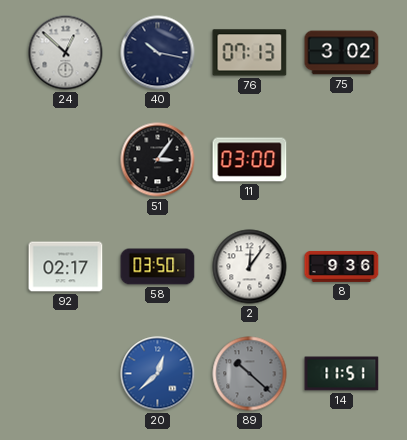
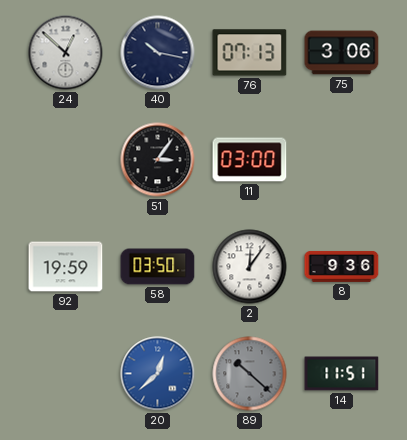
75: 3:02 -> 3:06 (342, 53)
92: 02:17 -> 19:59 (66, 267)
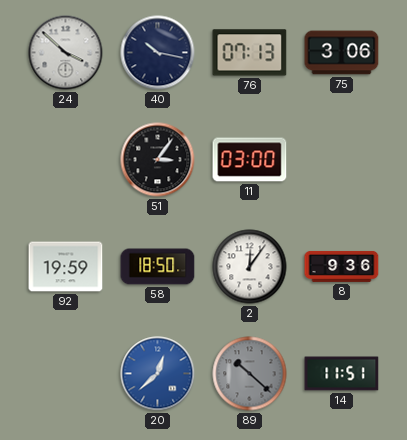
24: 12:52 -> 3:52 (66, 53)
58: 03:50 -> 18:50 (158, 267)
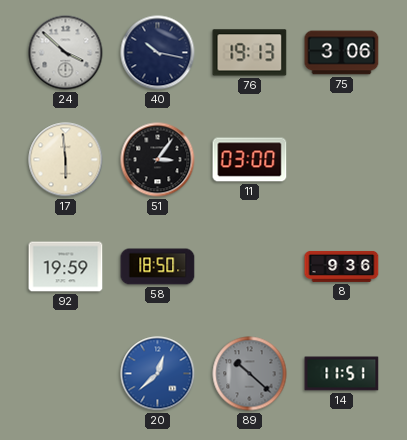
76: 07:13 -> 19:13 (250, 53)
17: none -> 5:59 (66, 160)
2: 12:06 -> none (250, 267)
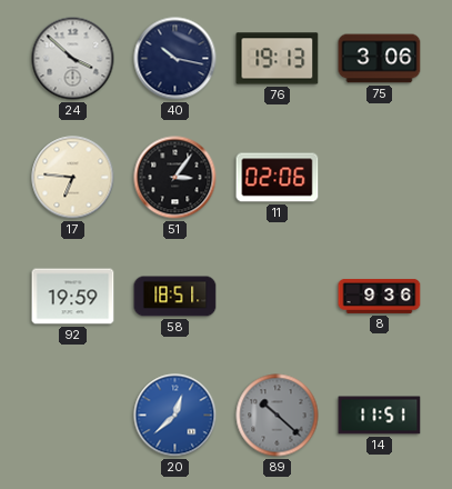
17: 5:59 -> 6:46 (73, 178)
11: 03:00 -> 02:06 (278, 178)
58: 18:50 -> 18:51 (175, 297)
